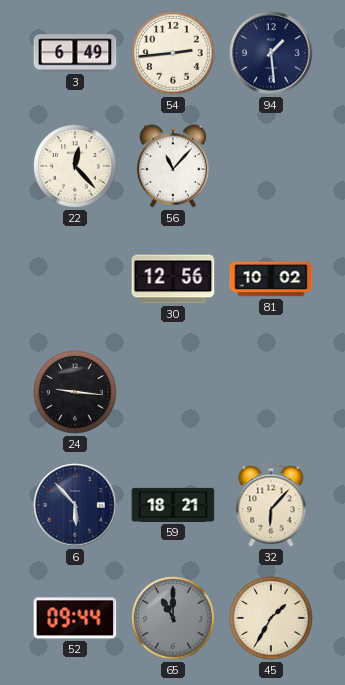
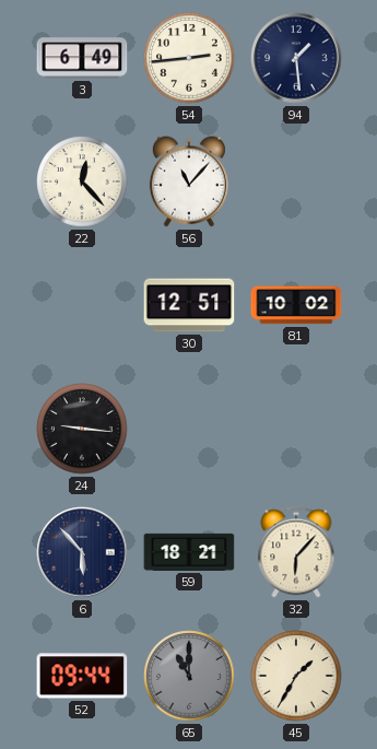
30: 12:56 -> 12:51 (189, 305)
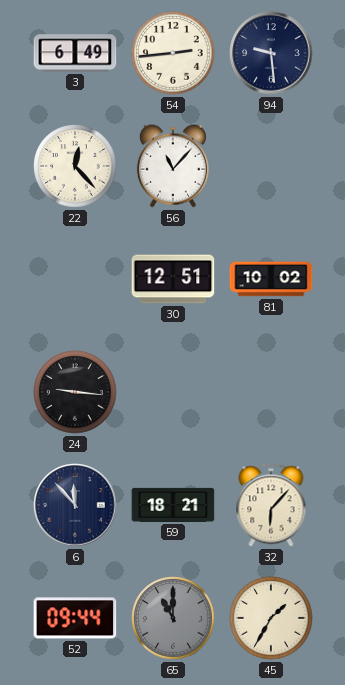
94: 1:29 -> 9:29 (271, 53)
6: 5:53 -> 11:53 (75, 505)
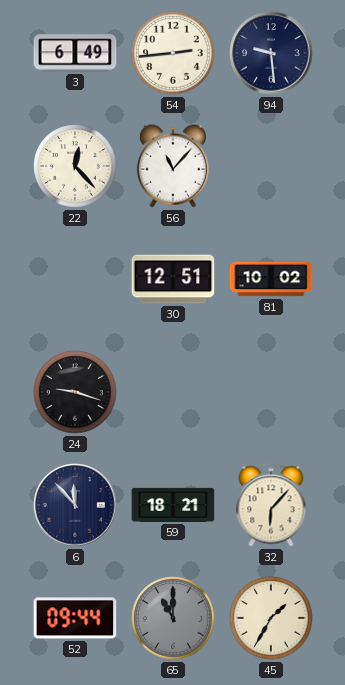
24: 9:16 -> 9:18 (75, 392)
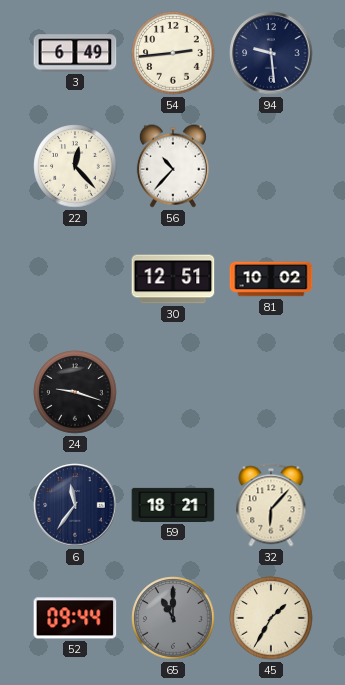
56: 11:07 -> 10:37 (173, 166)
6: 11:53 -> 11:36 (75, 505)
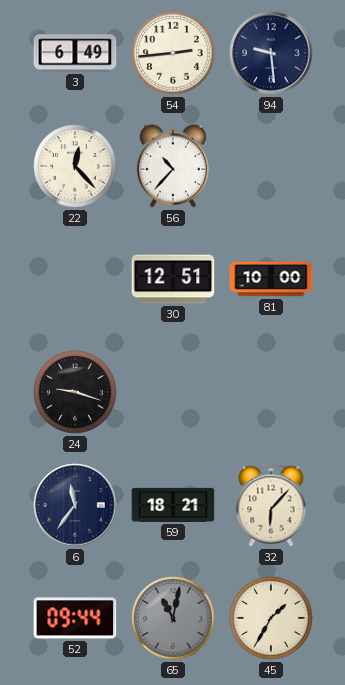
81: 10:02 -> 10:00 (271, 279)
65: 11:00 -> 11:02 (173, 618)
